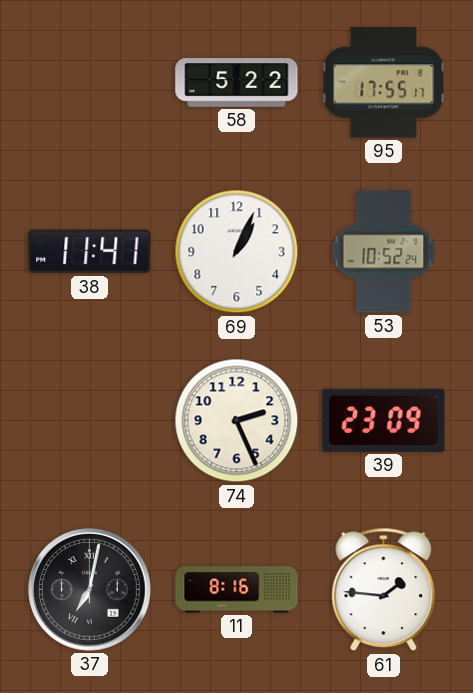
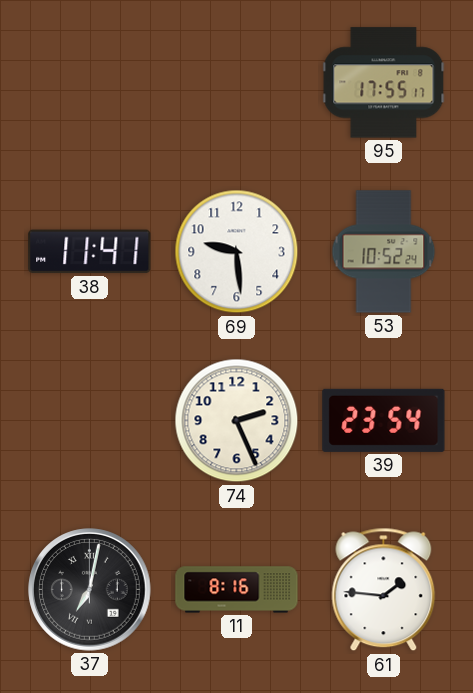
58: 5:22 -> none (237, 83)
69: 1:04 -> 9:29 (237, 252)
39: 23:09 -> 23:54 (384, 420)
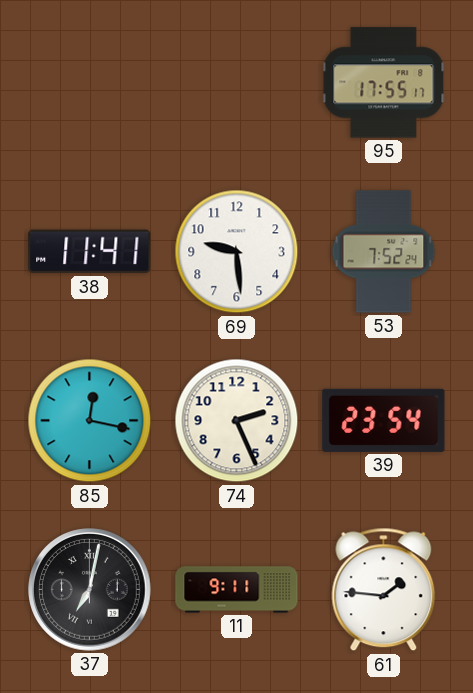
53: 10:52 -> 7:52 (384, 252)
85: none -> 12:17 (90, 421)
11: 8:16 -> 9:11 (237, 590)
